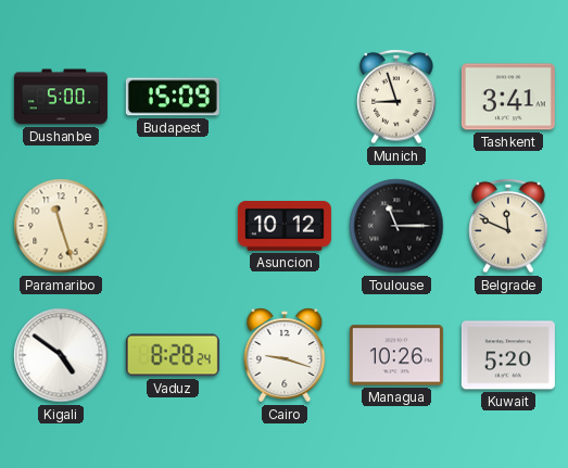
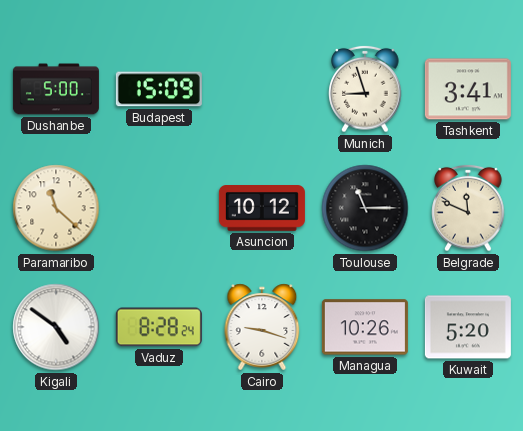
Paramaribo: 11:27 -> 11:22 (56, 208)
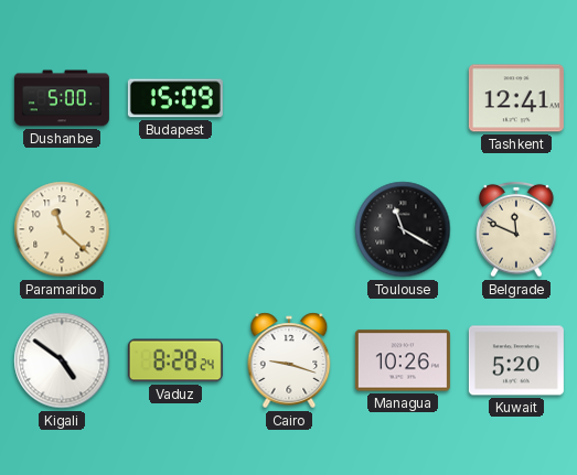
Munich: 8:57 -> none (365, 89)
Tashkent: 3:41 -> 12:41 (516, 98)
Asuncion: 10:12 -> none (262, 209)
Toulouse: 11:15 -> 11:20 (403, 229)
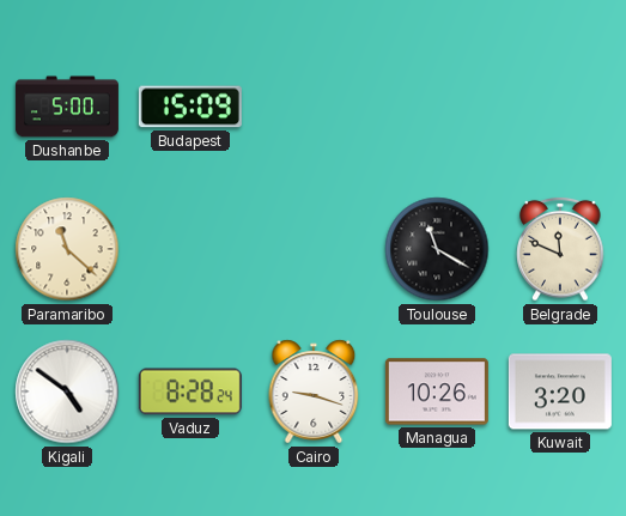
Tashkent: 12:41 -> none (516, 98)
Kuwait: 5:20 -> 3:20 (560, 391)
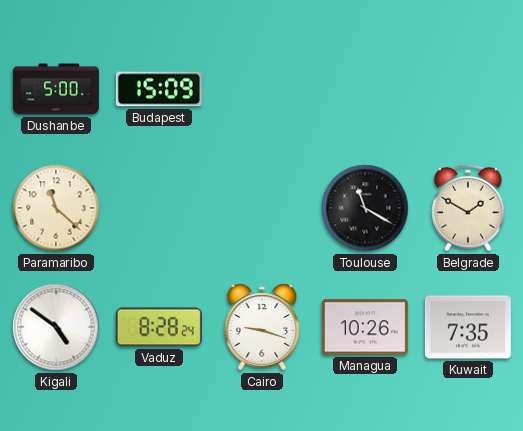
Belgrade: 11:49 -> 1:50 (468, 208)
Kuwait: 3:20 -> 7:35 (468, 327)
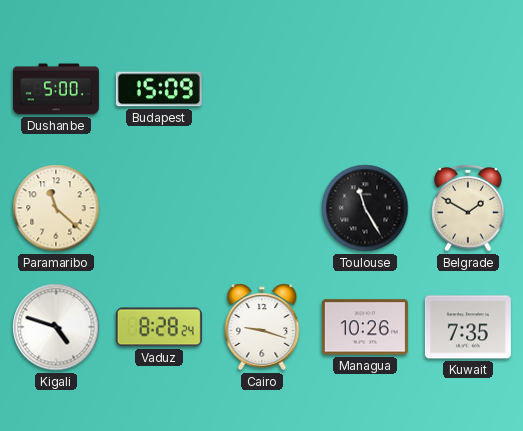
Toulouse: 11:20 -> 11:25 (365, 208)
Kigali: 4:51 -> 4:48 (56, 327)
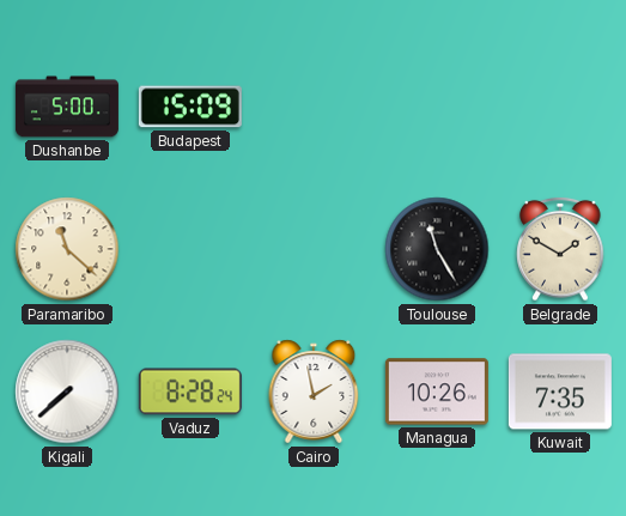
Kigali: 4:48 -> 7:38 (67, 391)
Cairo: 9:18 -> 1:58 (314, 391)
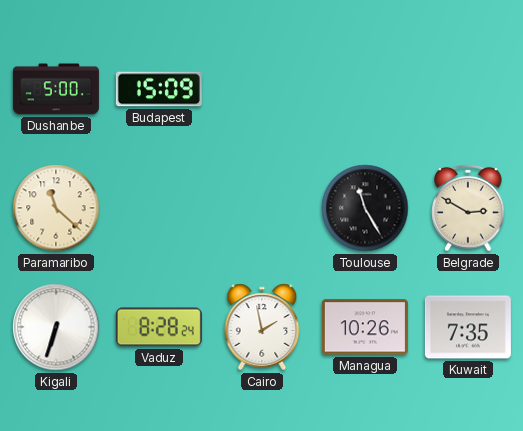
Belgrade: 1:50 -> 2:50 (468, 208)
Kigali: 7:38 -> 6:33 (56, 327)
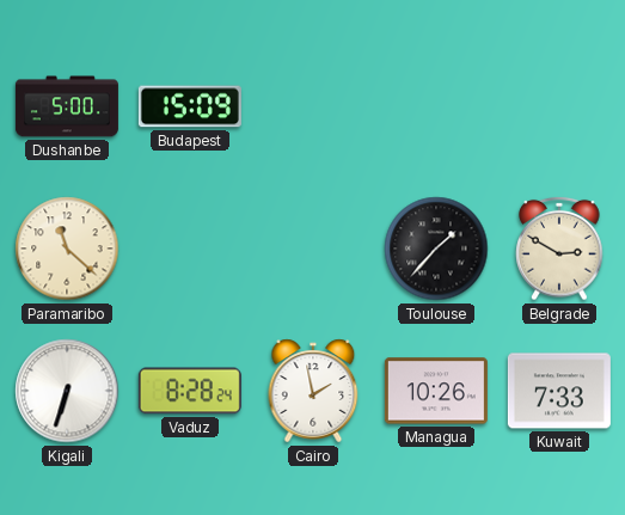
Toulouse: 11:25 -> 1:37 (436, 249)
Kuwait: 7:35 -> 7:33 (559, 391)
